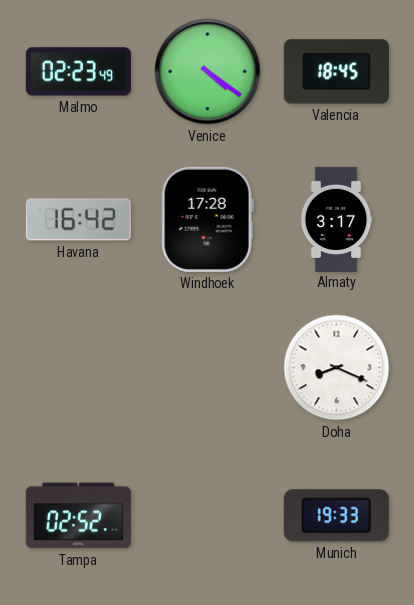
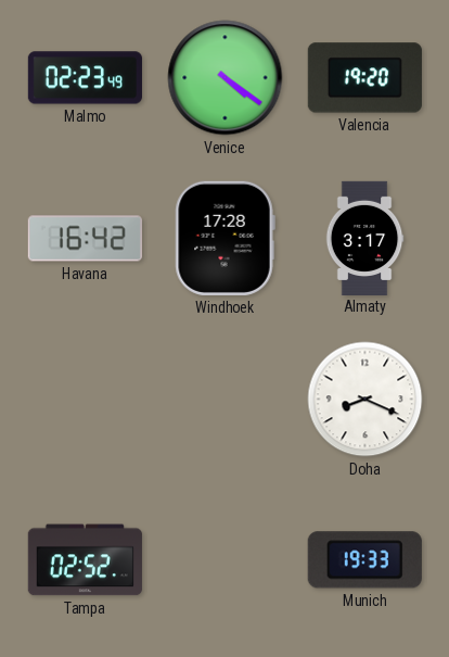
Valencia: 18:45 -> 19:20 (364, 78)
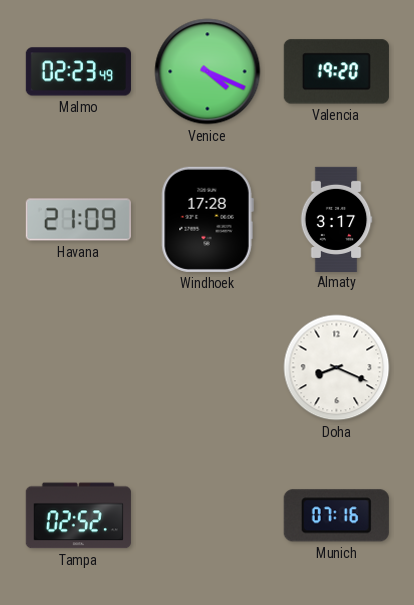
Venice: 4:21 -> 4:19 (208, 72)
Havana: 16:42 -> 21:09 (78, 220)
Munich: 19:33 -> 07:16 (336, 516)
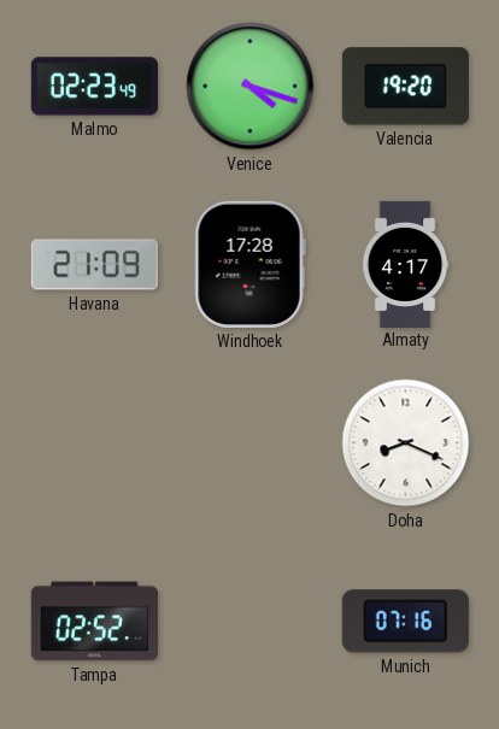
Venice: 4:19 -> 4:18 (251, 87)
Almaty: 3:17 -> 4:17 (405, 264)
